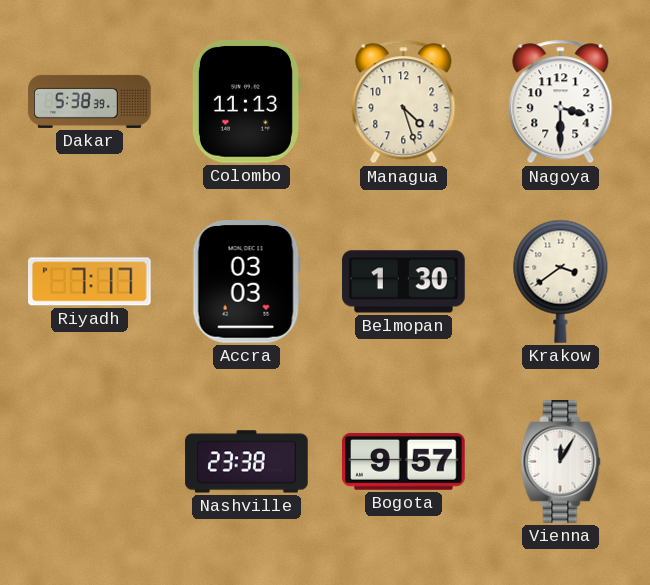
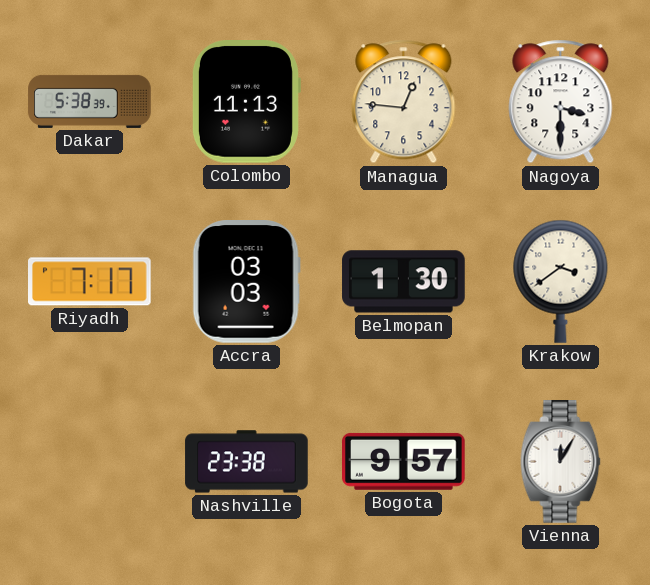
Managua: 4:27 -> 12:46 (404, 102)
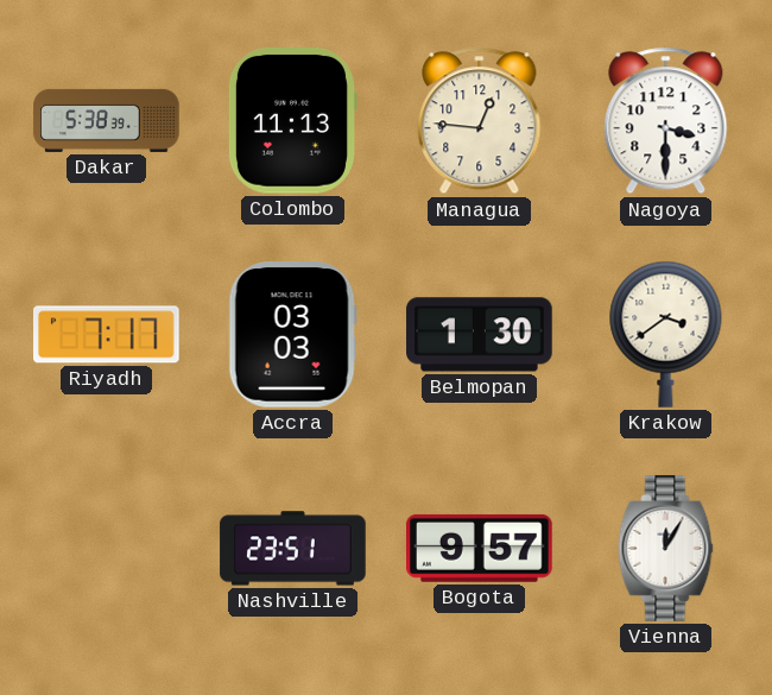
Nashville: 23:38 -> 23:51 (293, 549)
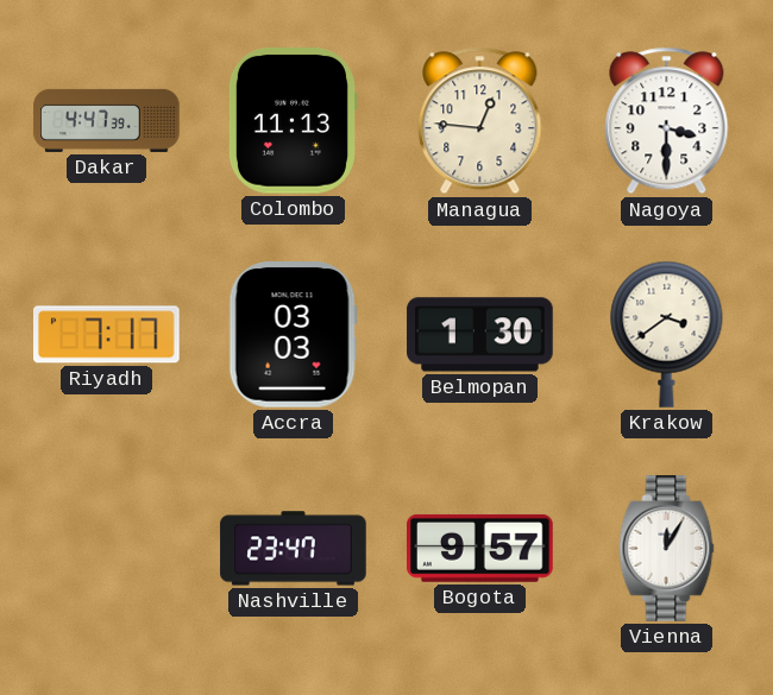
Dakar: 5:38 -> 4:47 (107, 120)
Nashville: 23:51 -> 23:47 (294, 549)
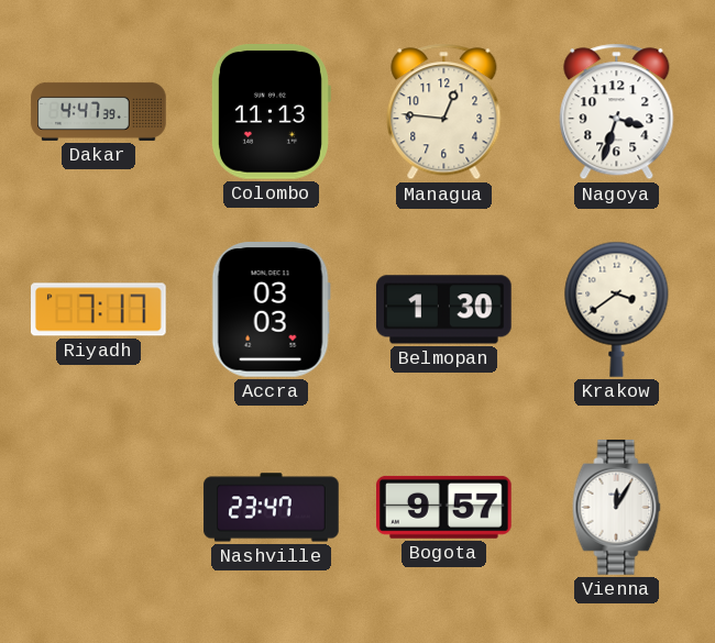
Nagoya: 3:30 -> 3:33 (617, 112)
